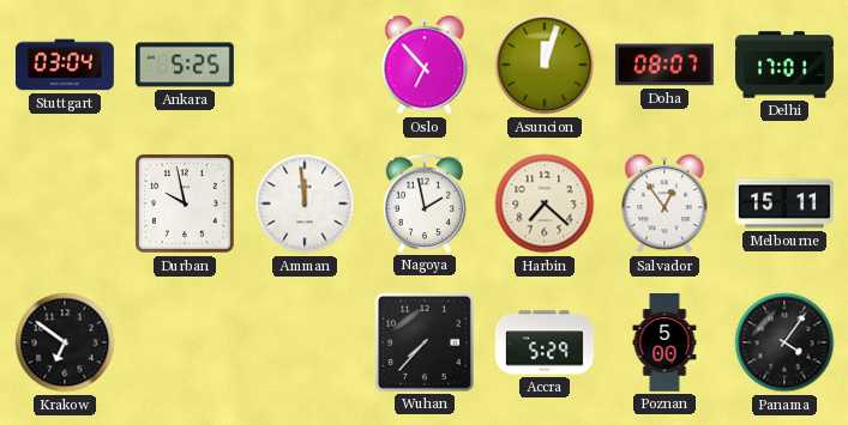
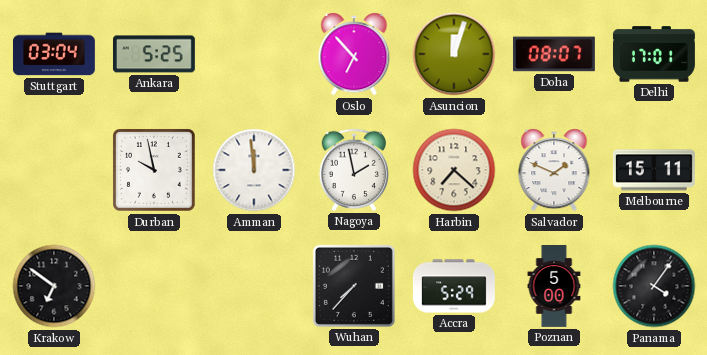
Salvador: 12:54 -> 1:49 (554, 170)
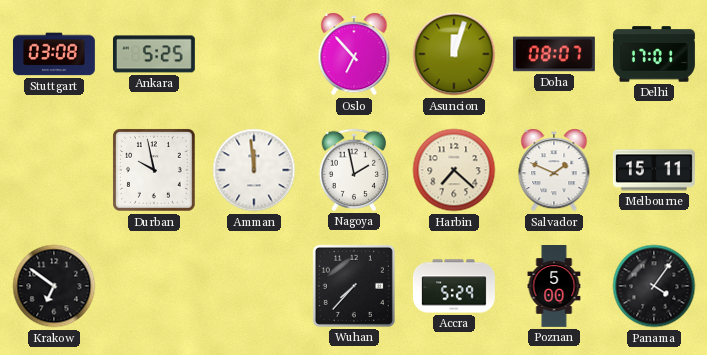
Stuttgart: 03:04 -> 03:08 (54, 54)
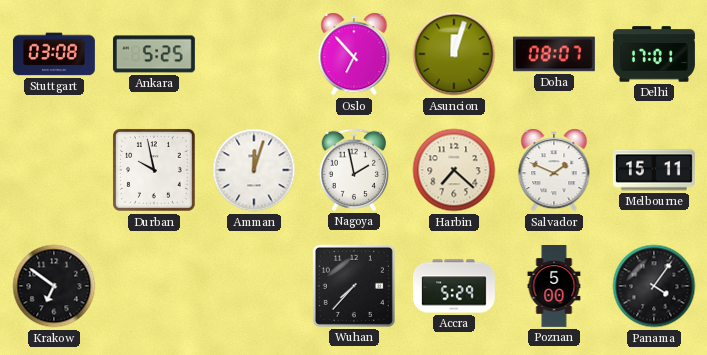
Amman: 11:59 -> 12:03 (254, 170)
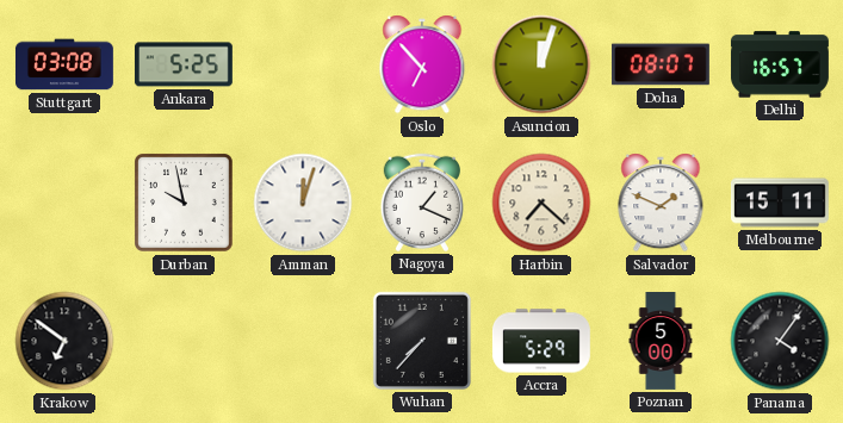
Delhi: 17:01 -> 16:57 (780, 64)
Nagoya: 1:58 -> 1:19 (421, 203)
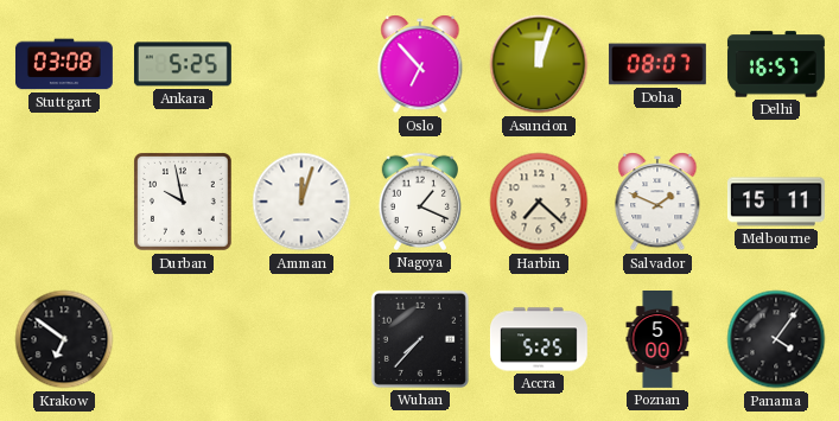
Accra: 5:29 -> 5:25 (539, 339)
